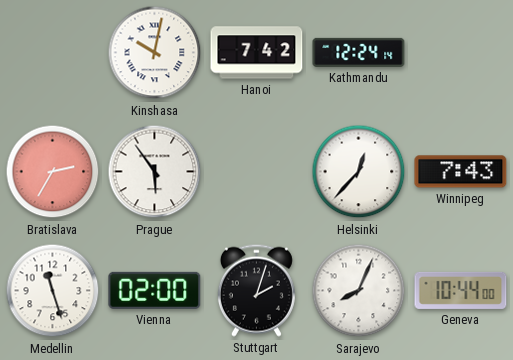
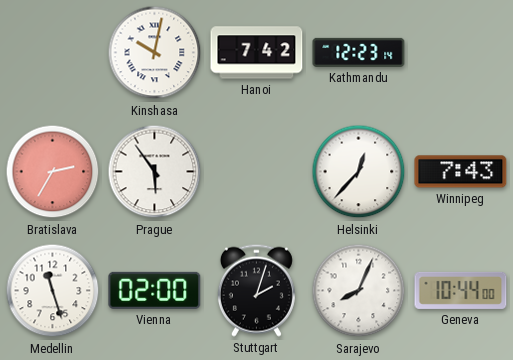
Kathmandu: 12:24 -> 12:23 (359, 52)
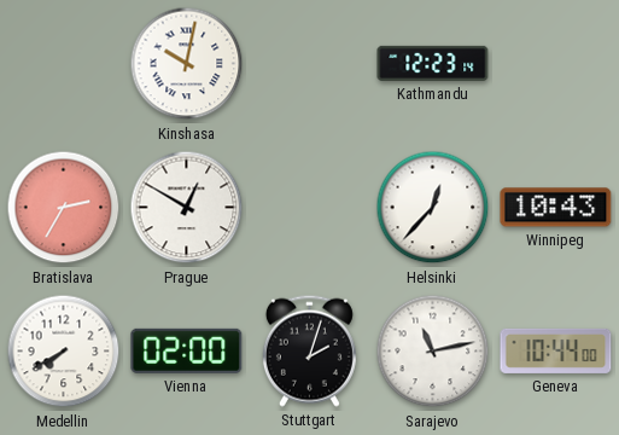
Hanoi: 7:42 -> none (257, 53)
Prague: 5:54 -> 12:50 (187, 208)
Winnipeg: 7:43 -> 10:43 (556, 208)
Medellin: 11:27 -> 7:40 (64, 352)
Sarajevo: 8:04 -> 11:13 (433, 352)
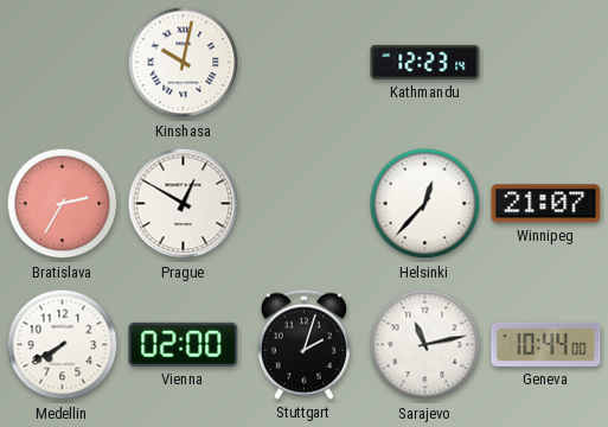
Winnipeg: 10:43 -> 21:07 (546, 204)
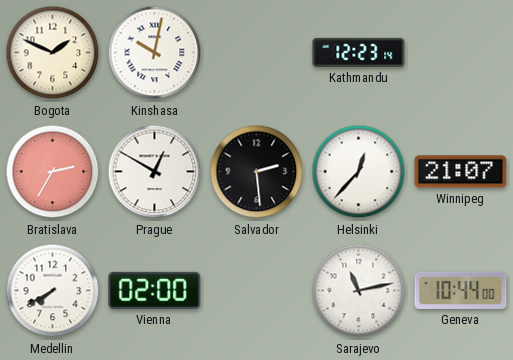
Bogota: none -> 1:49 (53, 53)
Salvador: none -> 2:29 (257, 172)
Stuttgart: 2:03 -> none (303, 344)
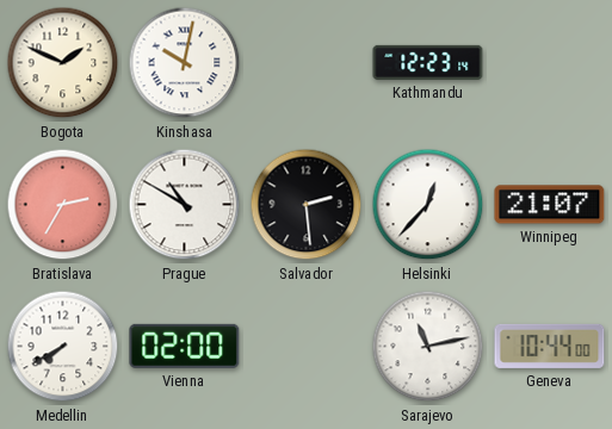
Prague: 12:50 -> 10:50 (185, 205)
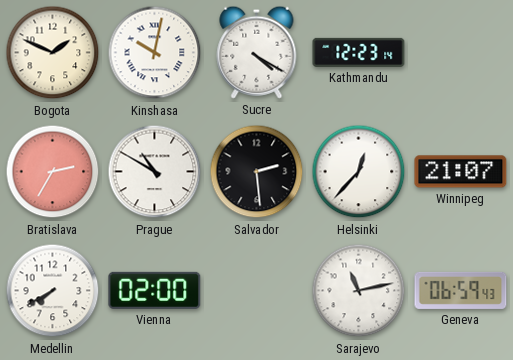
Sucre: none -> 4:20 (257, 52)
Geneva: 10:44 -> 06:59 (461, 290)
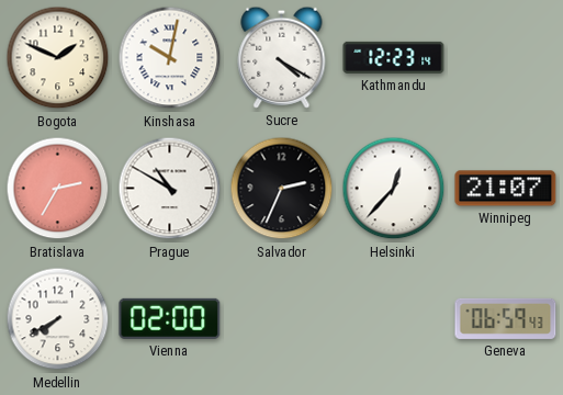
Salvador: 2:29 -> 2:34 (282, 189)
Sarajevo: 11:13 -> none (359, 291)
